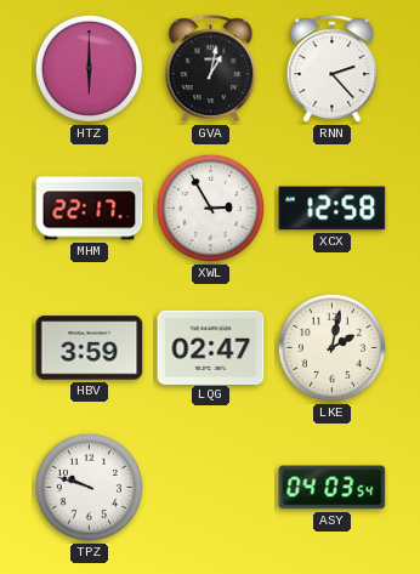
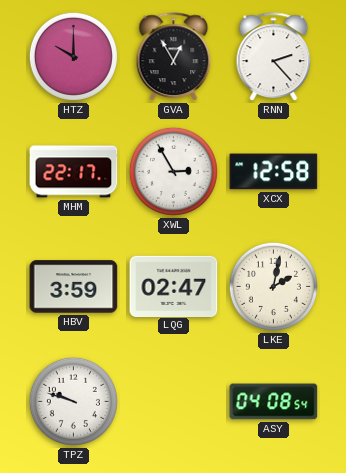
HTZ: 6:00 -> 10:00 (73, 56)
GVA: 1:02 -> 12:55 (174, 57)
ASY: 04:03 -> 04:08 (274, 402)
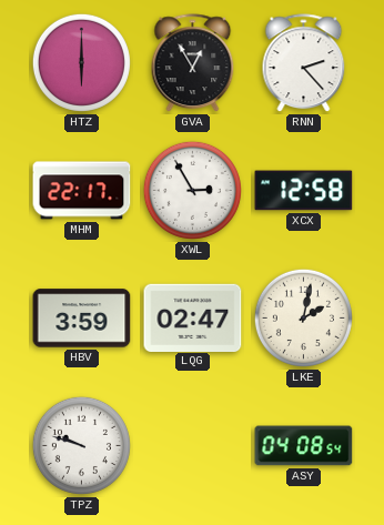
HTZ: 10:00 -> 6:00 (81, 62)
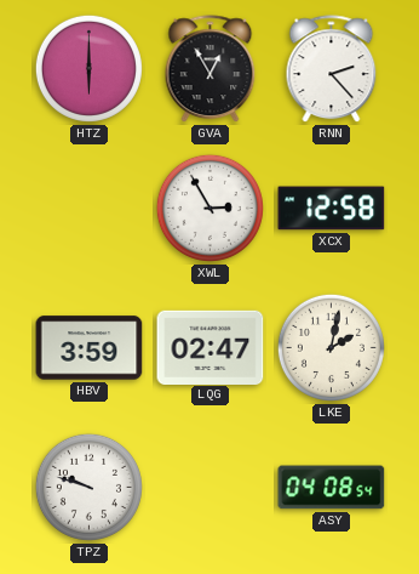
MHM: 22:17 -> none (82, 191)
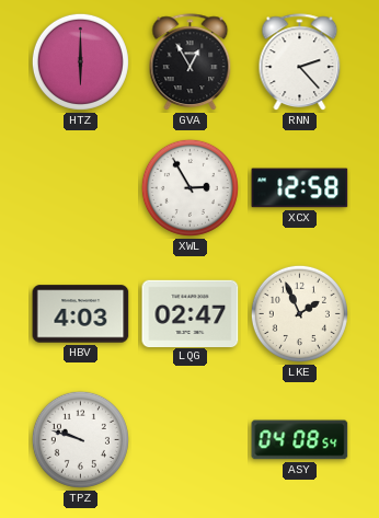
HBV: 3:59 -> 4:03 (81, 314)
LKE: 2:02 -> 1:56 (299, 313)
